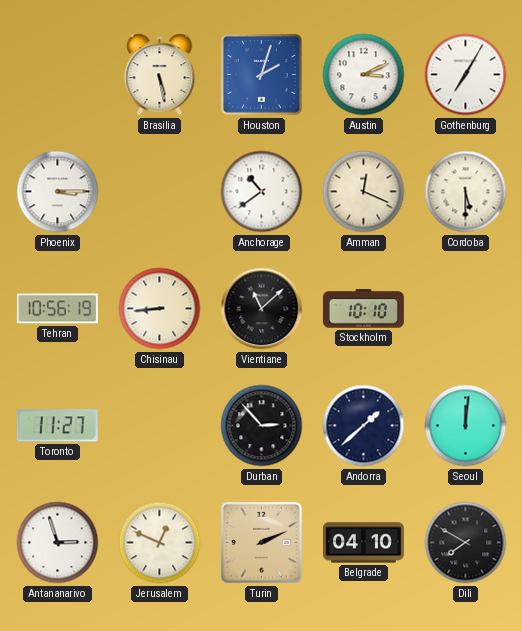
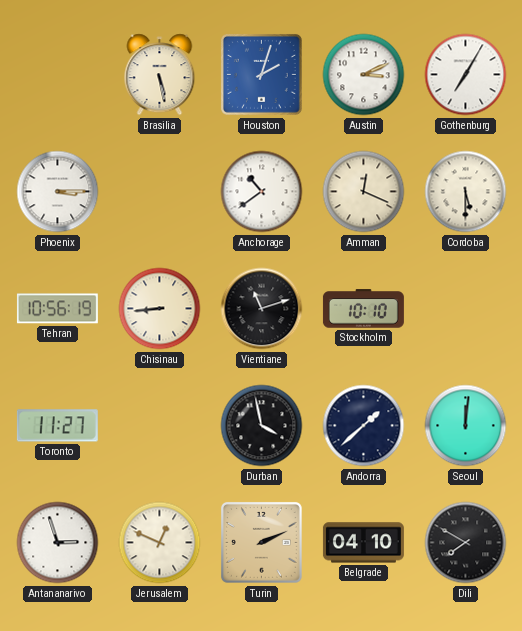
Vientiane: 11:08 -> 11:12 (262, 309)
Durban: 2:53 -> 3:58 (262, 426)
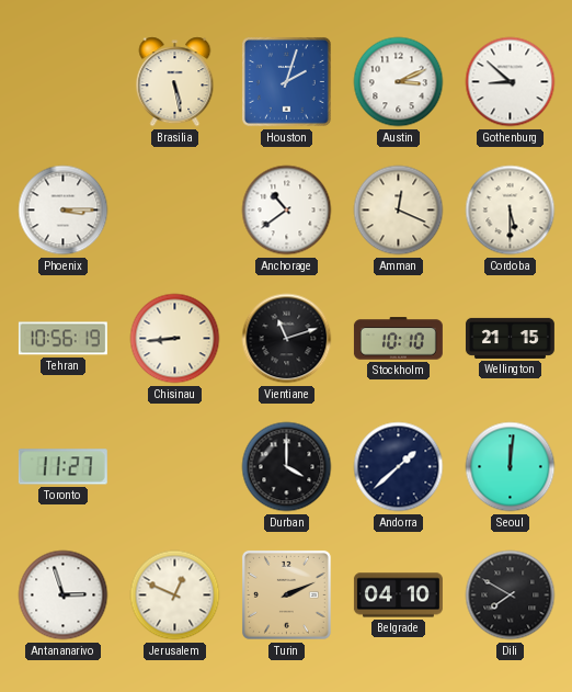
Gothenburg: 7:05 -> 8:52 (511, 82)
Wellington: none -> 21:15 (510, 338)
Durban: 3:58 -> 4:00 (287, 467)
